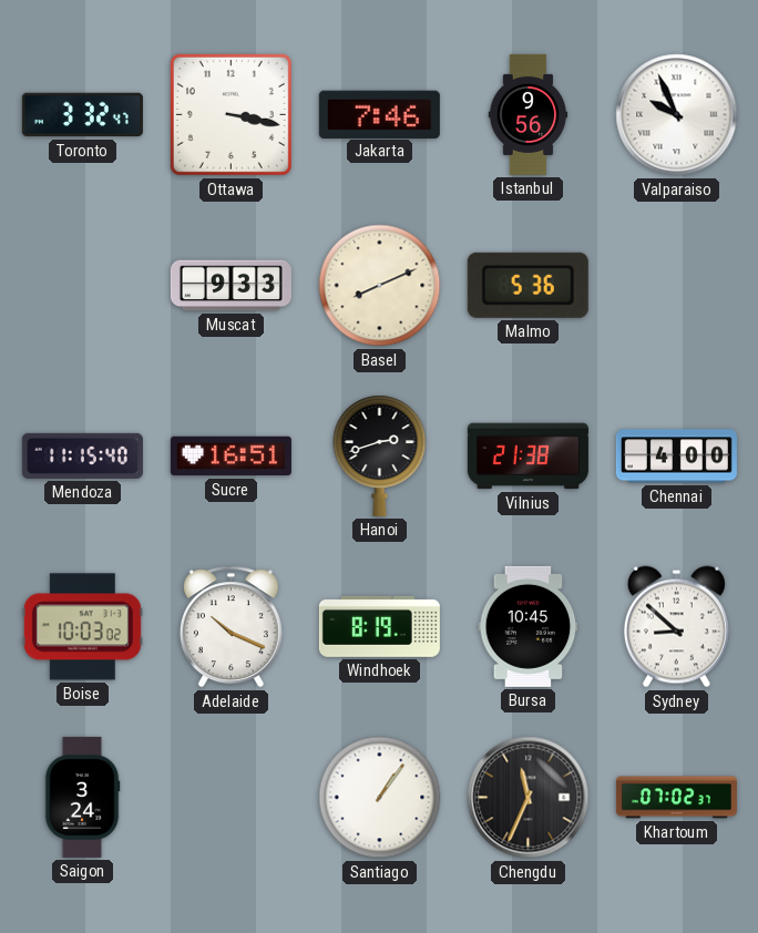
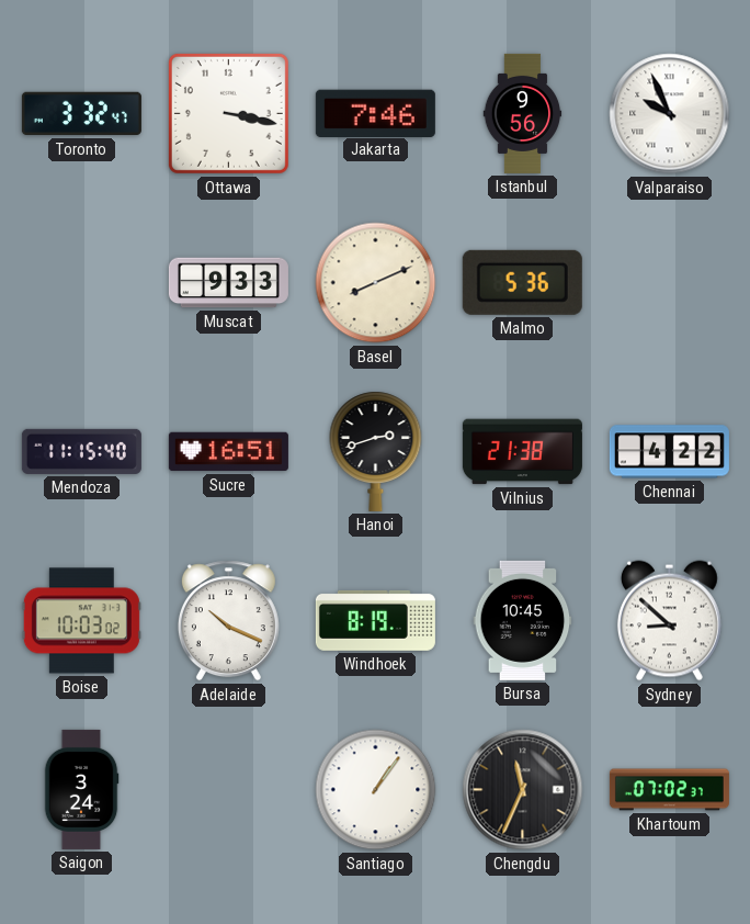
Chennai: 4:00 -> 4:22 (669, 452)
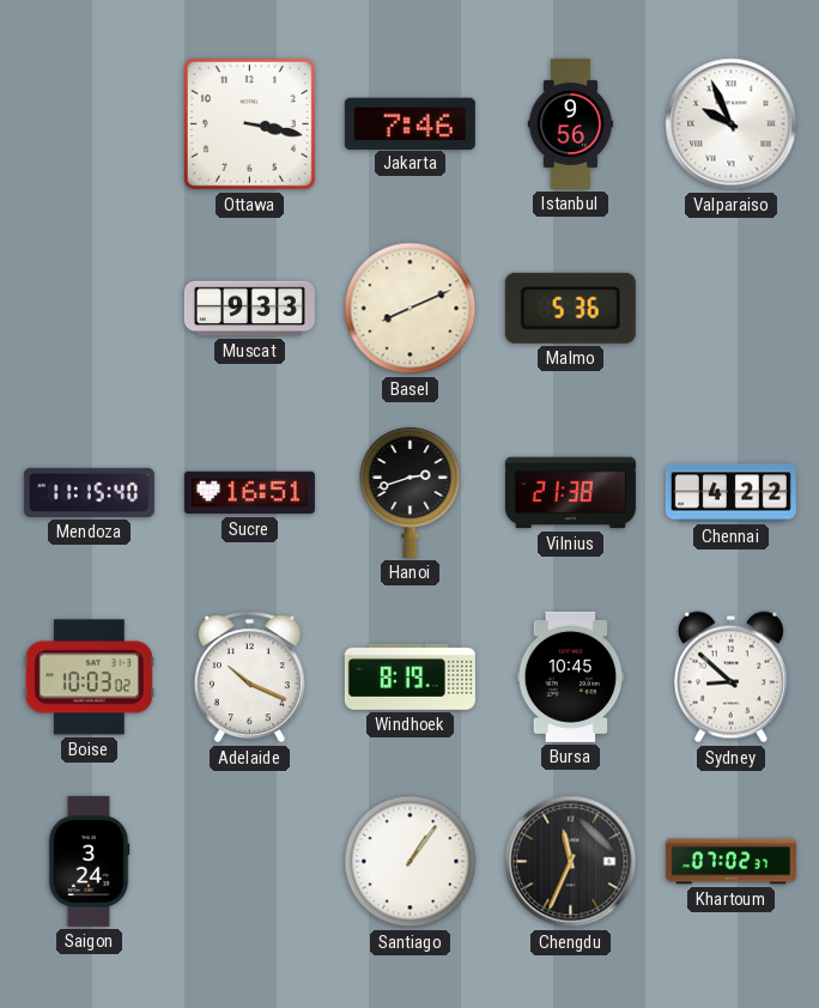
Toronto: 3:32 -> none (81, 114)
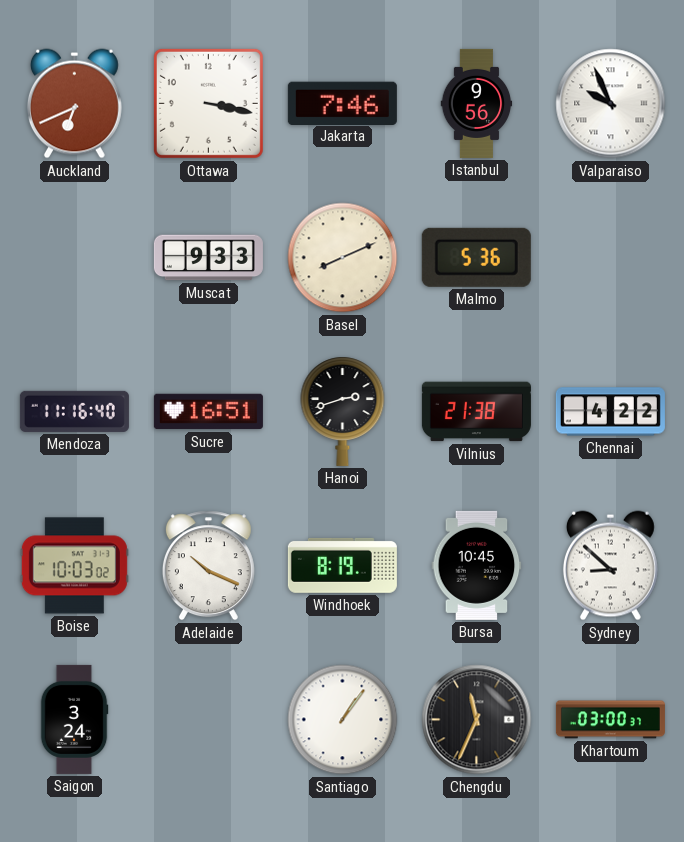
Auckland: none -> 6:41 (74, 104)
Mendoza: 11:15 -> 11:16 (74, 411)
Khartoum: 07:02 -> 03:00 (610, 720)
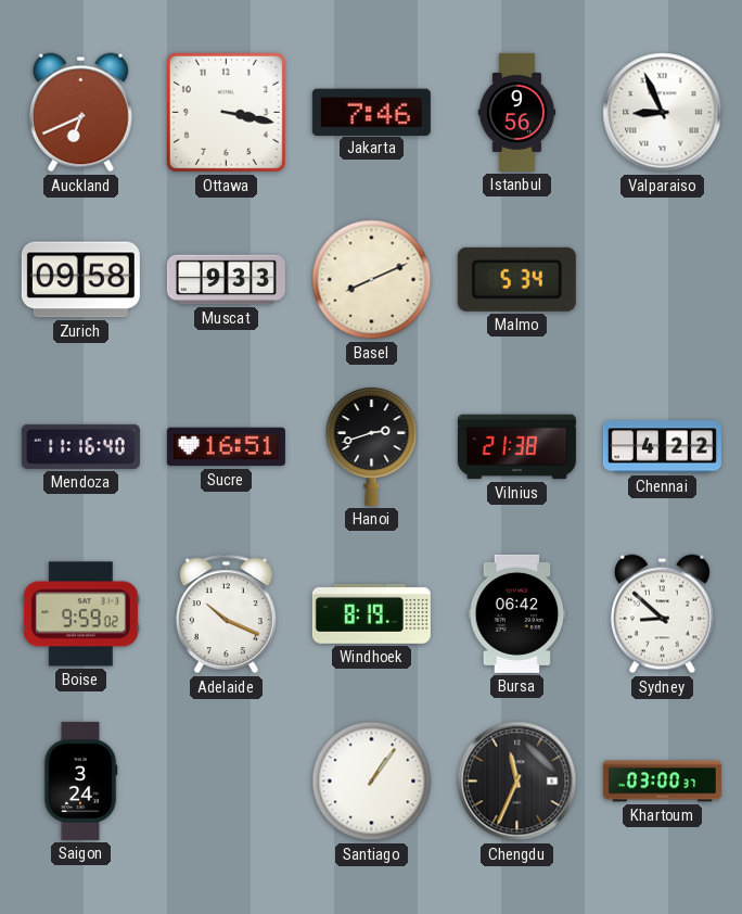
Valparaiso: 9:56 -> 8:56 (663, 113)
Zurich: none -> 09:58 (80, 280)
Malmo: 5:36 -> 5:34 (516, 279)
Boise: 10:03 -> 9:59 (80, 614)
Bursa: 10:45 -> 06:42 (517, 613)
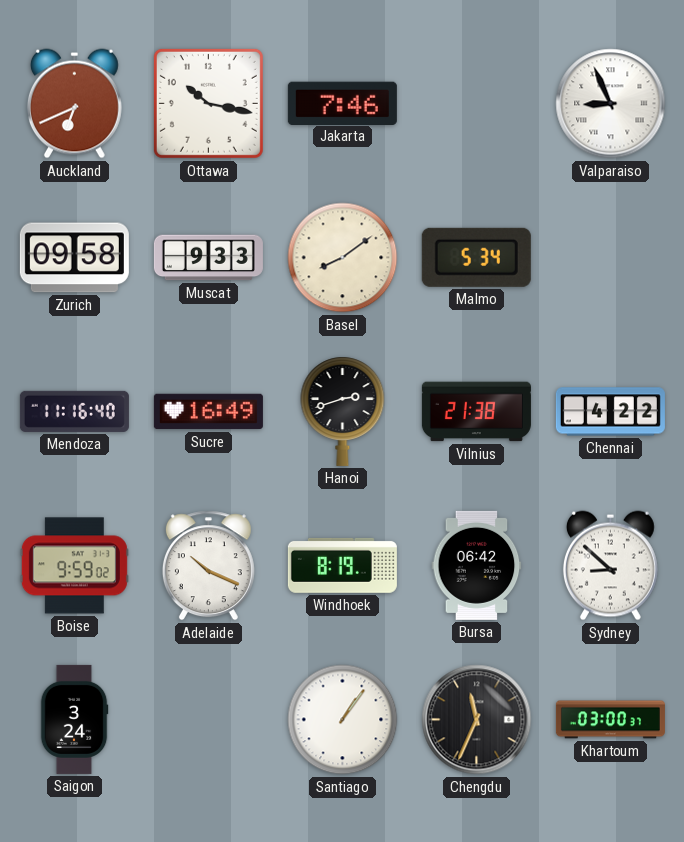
Ottawa: 3:17 -> 10:17 (208, 103)
Istanbul: 9:56 -> none (517, 112)
Basel: 8:11 -> 8:09 (343, 258)
Sucre: 16:51 -> 16:49 (208, 412)
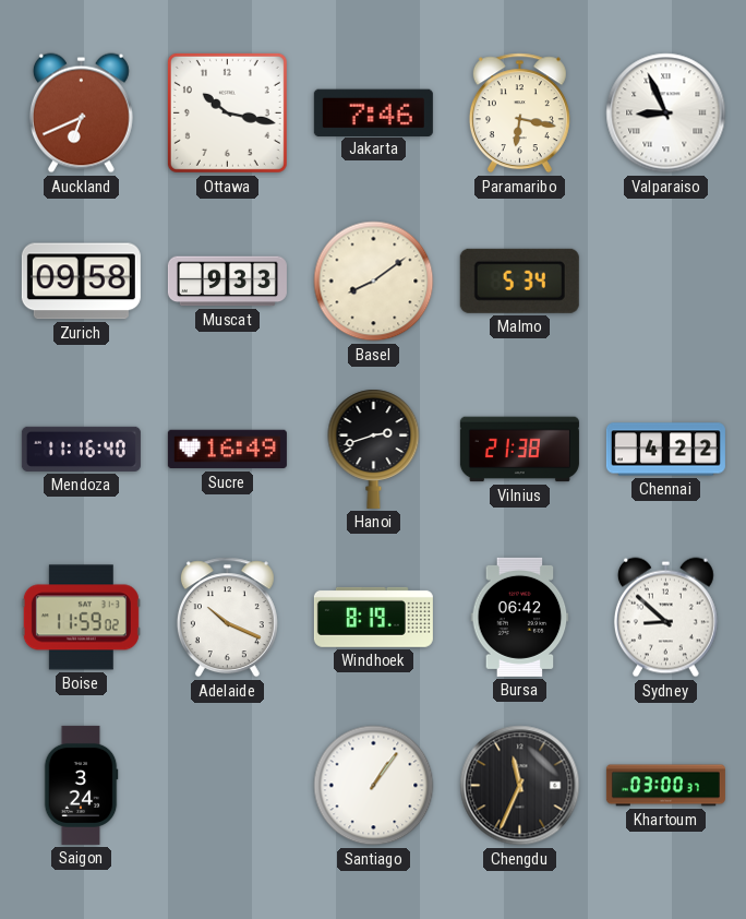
Paramaribo: none -> 6:17 (519, 114)
Boise: 9:59 -> 11:59 (81, 618)
